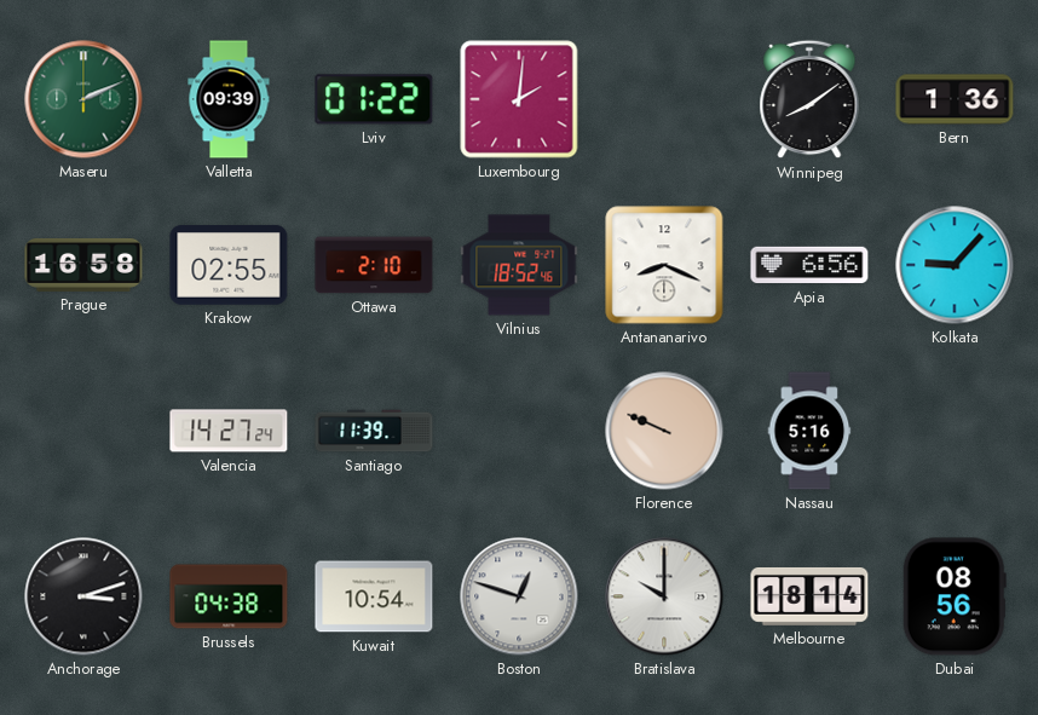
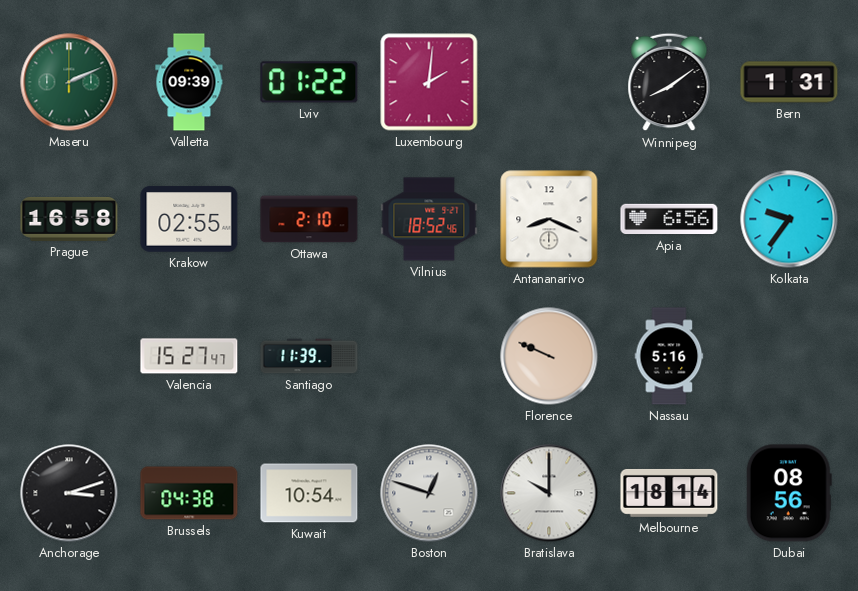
Bern: 1:36 -> 1:31 (789, 82)
Kolkata: 9:07 -> 9:36 (789, 219)
Valencia: 14:27 -> 15:27 (189, 356)
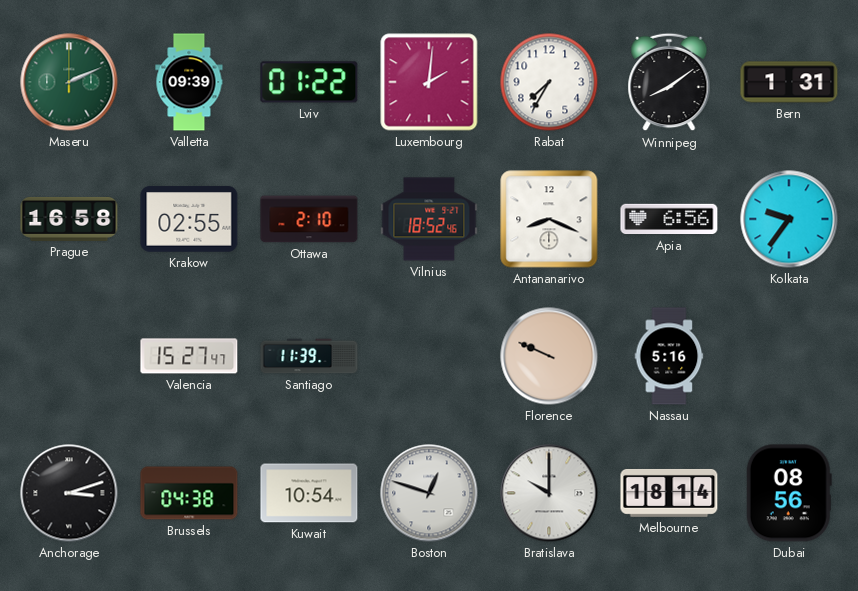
Rabat: none -> 7:35 (549, 82)
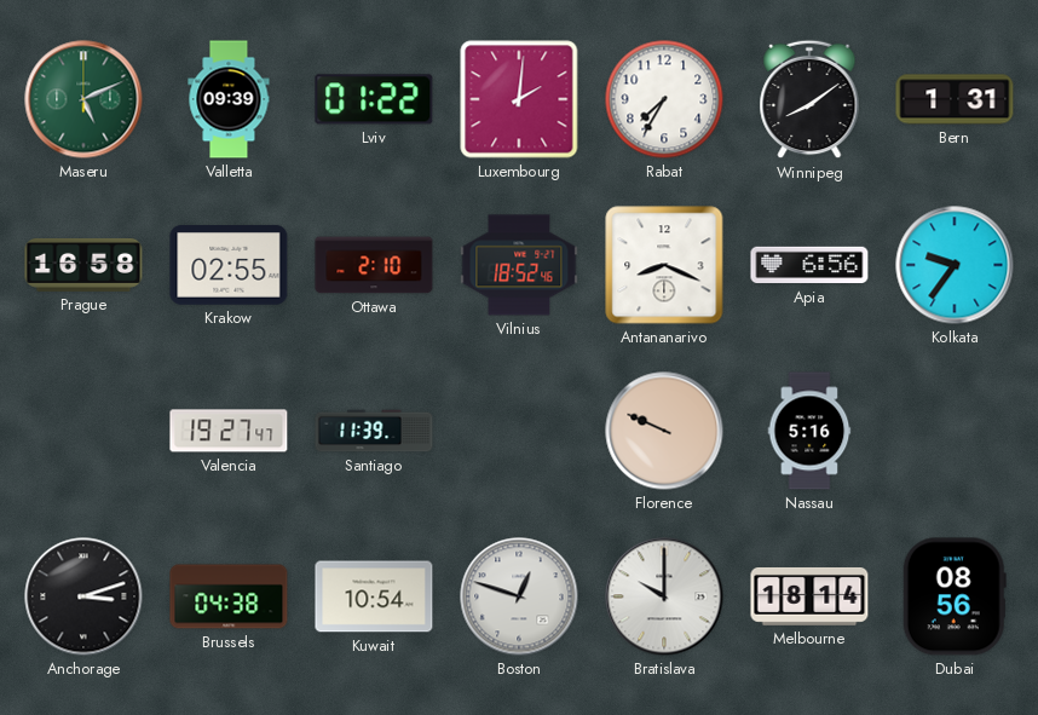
Maseru: 2:11 -> 5:11 (83, 99)
Valencia: 15:27 -> 19:27 (229, 431)
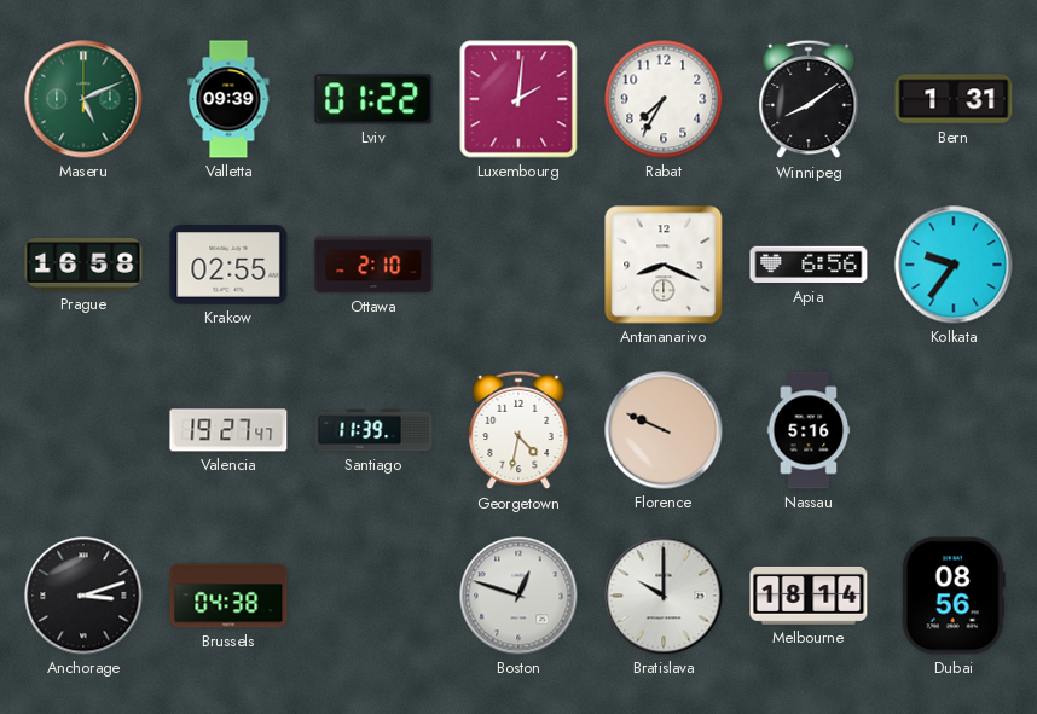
Vilnius: 18:52 -> none (519, 265)
Georgetown: none -> 4:32 (518, 430)
Kuwait: 10:54 -> none (374, 596)
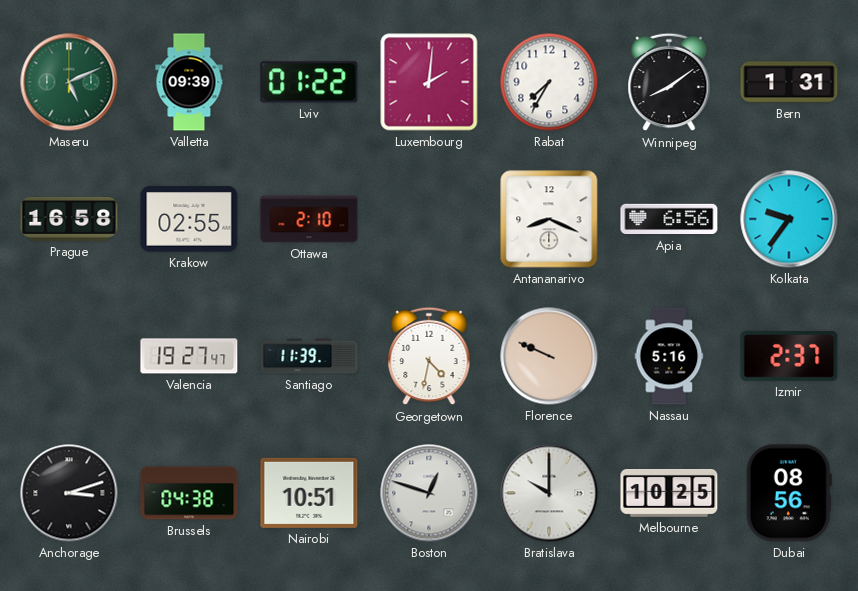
Izmir: none -> 2:37 (789, 356)
Nairobi: none -> 10:51 (309, 493)
Melbourne: 18:14 -> 10:25 (669, 493)
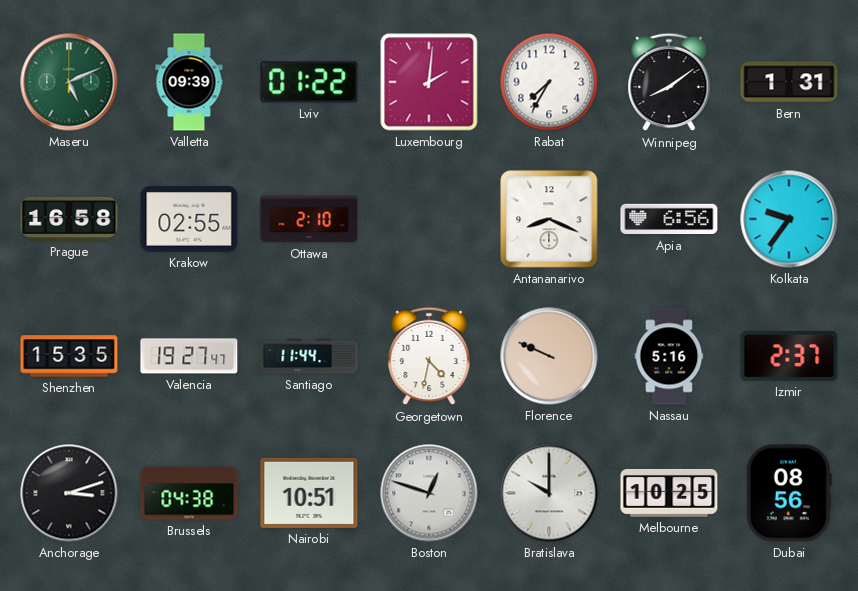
Shenzhen: none -> 15:35 (69, 356)
Santiago: 11:39 -> 11:44 (309, 356)
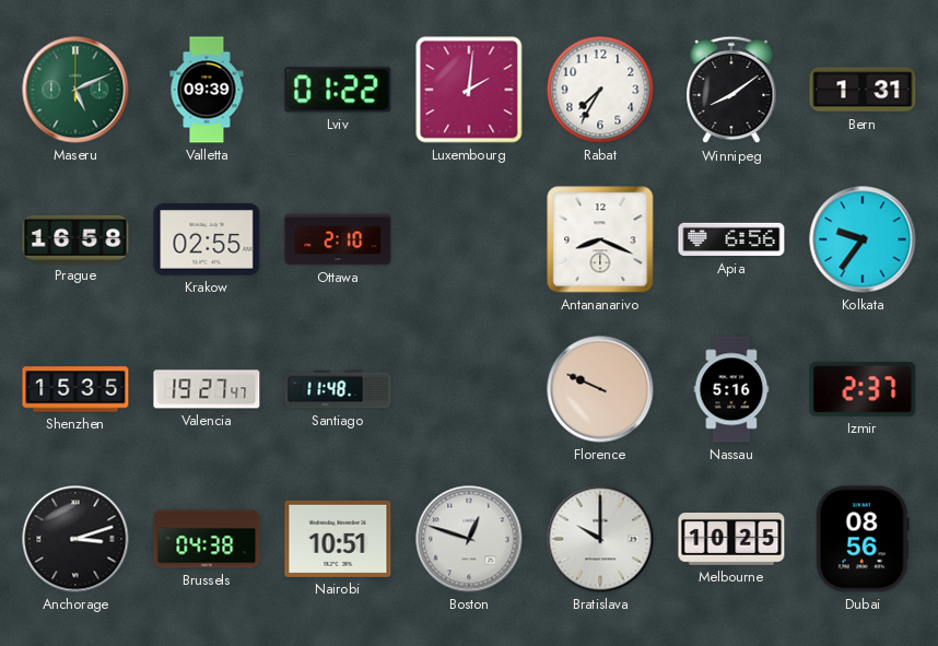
Santiago: 11:44 -> 11:48 (338, 389)
Georgetown: 4:32 -> none (429, 356)
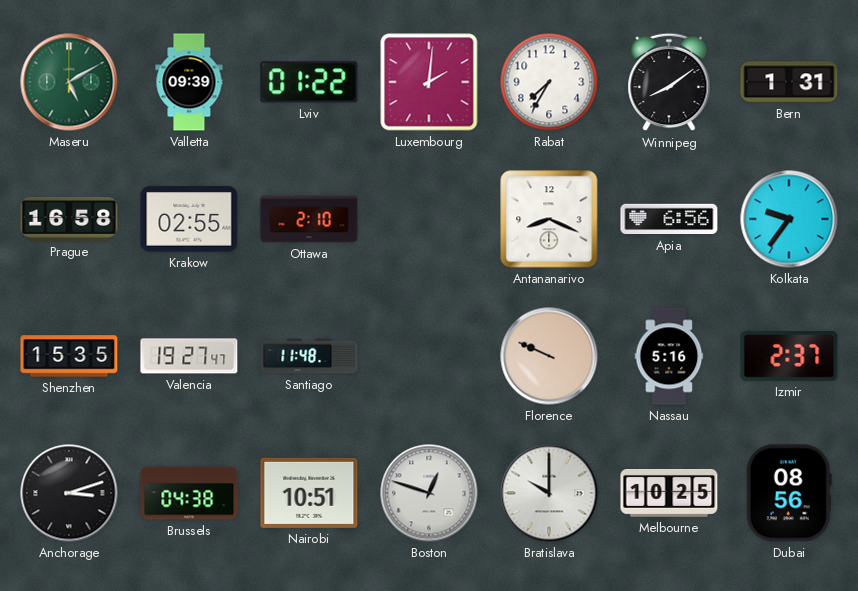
Maseru: 5:11 -> 5:10 (69, 82)
